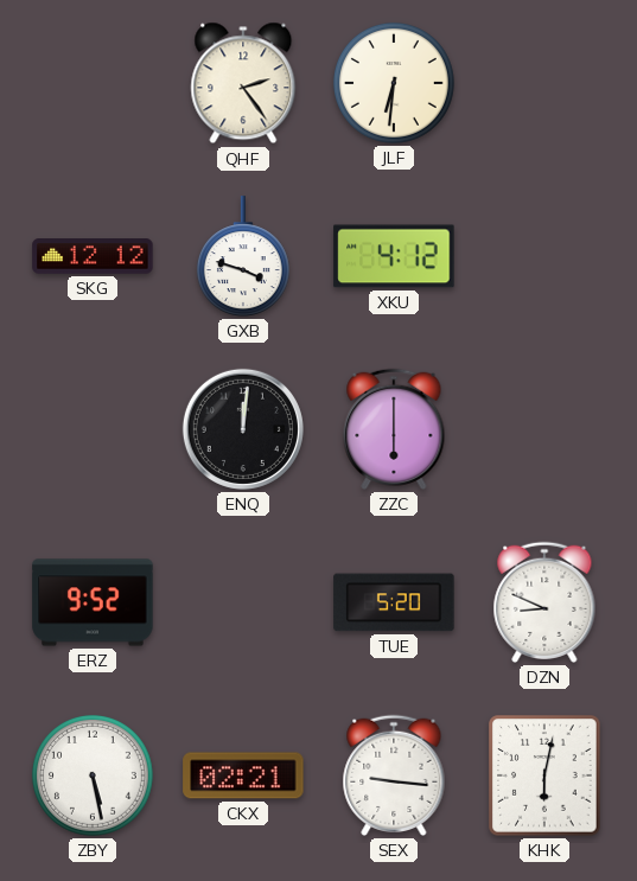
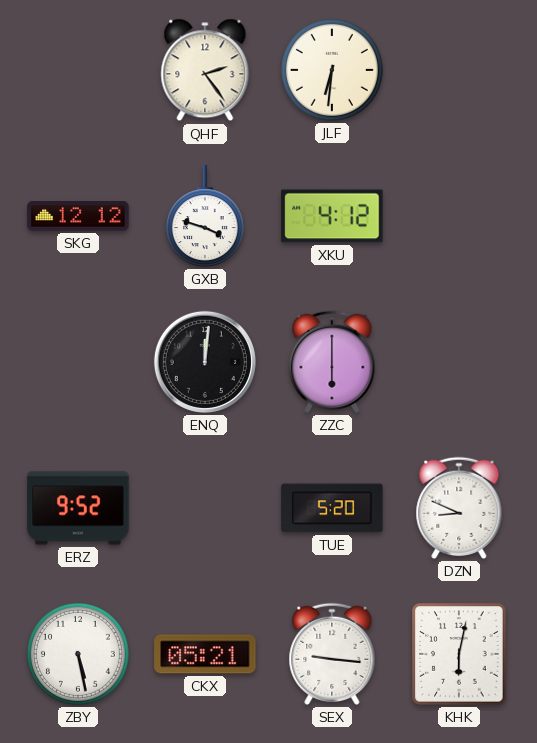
CKX: 02:21 -> 05:21 (205, 654)
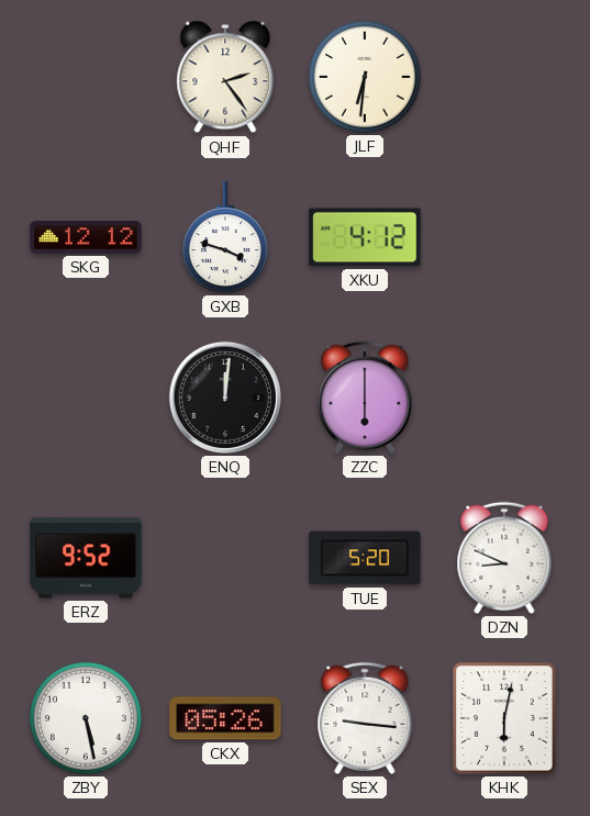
CKX: 05:21 -> 05:26 (225, 718)
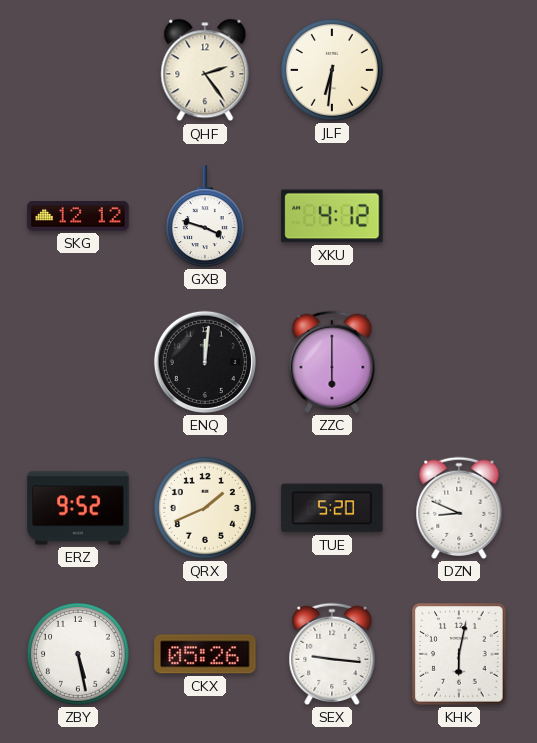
QRX: none -> 1:41 (205, 508)
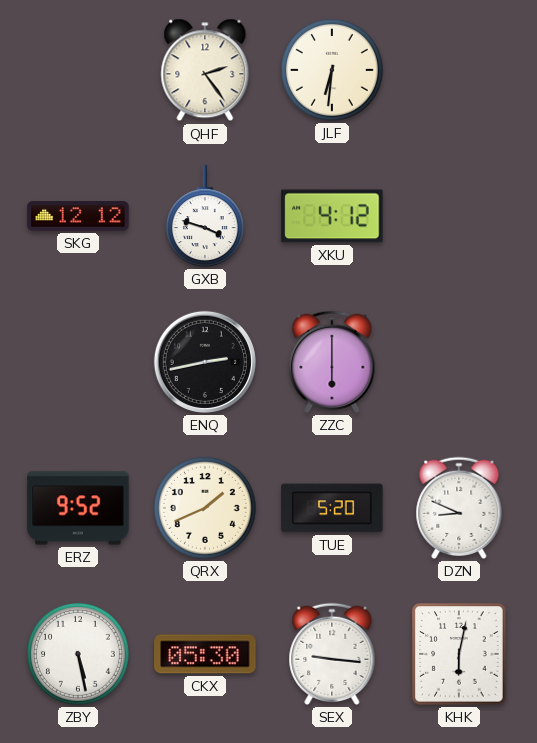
ENQ: 12:01 -> 2:43 (205, 362)
CKX: 05:26 -> 05:30 (205, 654)
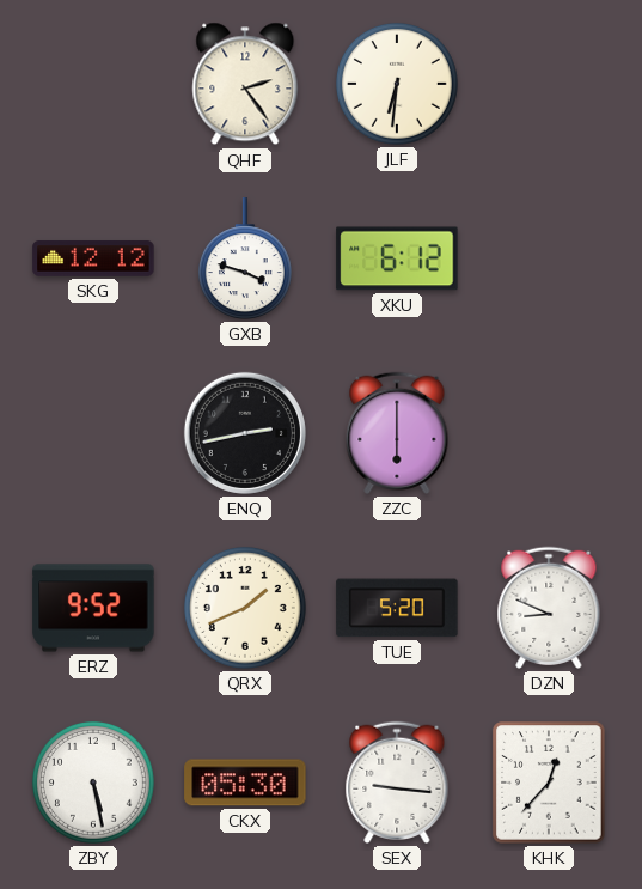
XKU: 4:12 -> 6:12 (397, 258)
KHK: 6:02 -> 12:37 (549, 783)
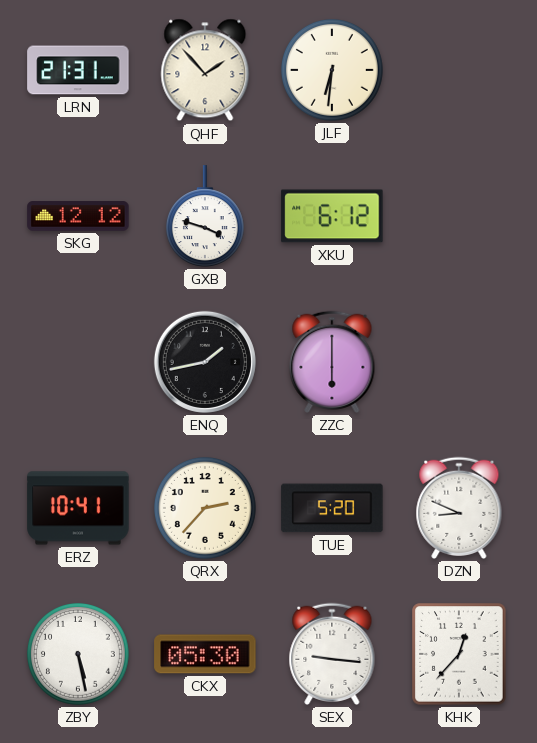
LRN: none -> 21:31 (78, 70)
QHF: 2:24 -> 1:53 (205, 70)
ENQ: 2:43 -> 1:43 (205, 362)
ERZ: 9:52 -> 10:41 (78, 508)
QRX: 1:41 -> 2:37 (205, 508)
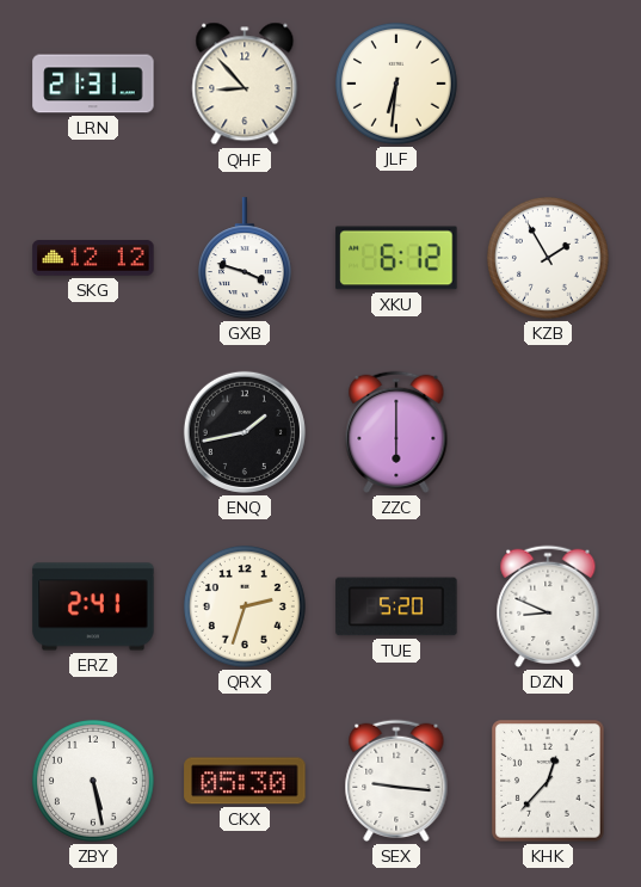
QHF: 1:53 -> 8:53 (245, 84)
KZB: none -> 1:55 (548, 258)
ERZ: 10:41 -> 2:41 (93, 606)
QRX: 2:37 -> 2:33 (245, 606)
